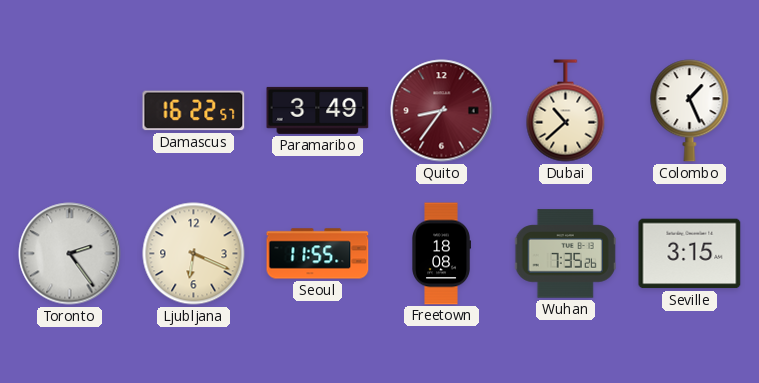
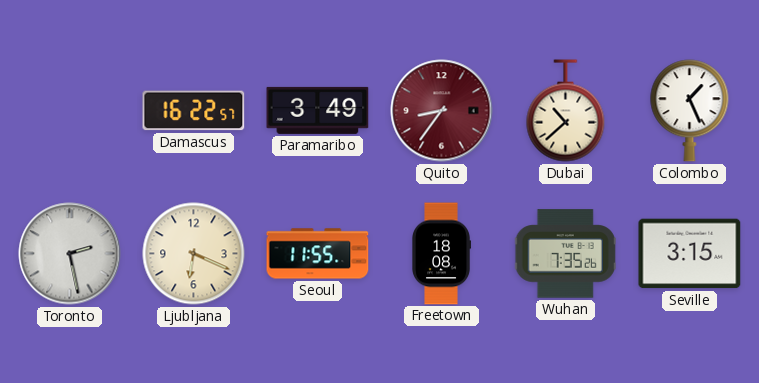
Toronto: 2:24 -> 2:28 (70, 254)
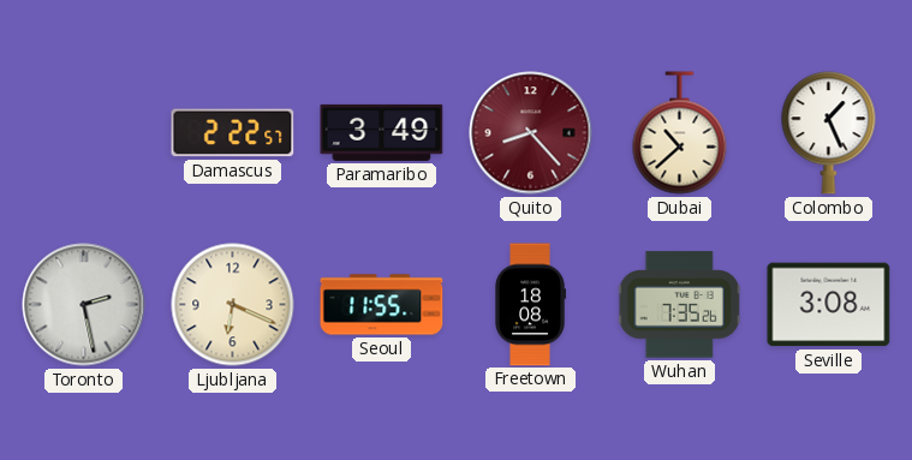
Damascus: 16:22 -> 2:22 (233, 133)
Quito: 8:36 -> 8:23 (531, 133)
Seville: 3:15 -> 3:08 (829, 305)
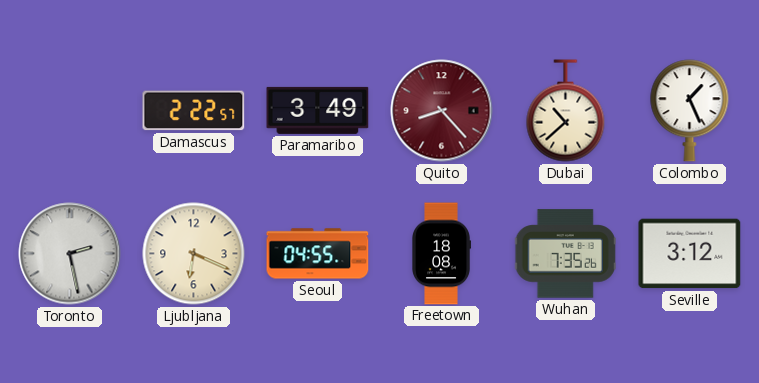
Seoul: 11:55 -> 04:55 (318, 254)
Seville: 3:08 -> 3:12 (690, 254)
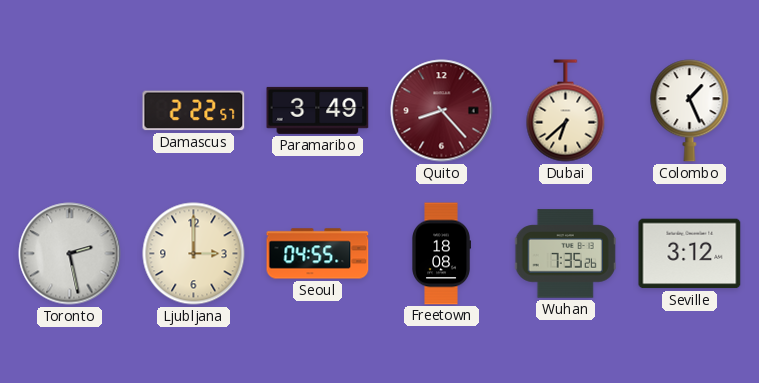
Dubai: 10:38 -> 6:38 (566, 111)
Ljubljana: 6:19 -> 3:00 (194, 254)
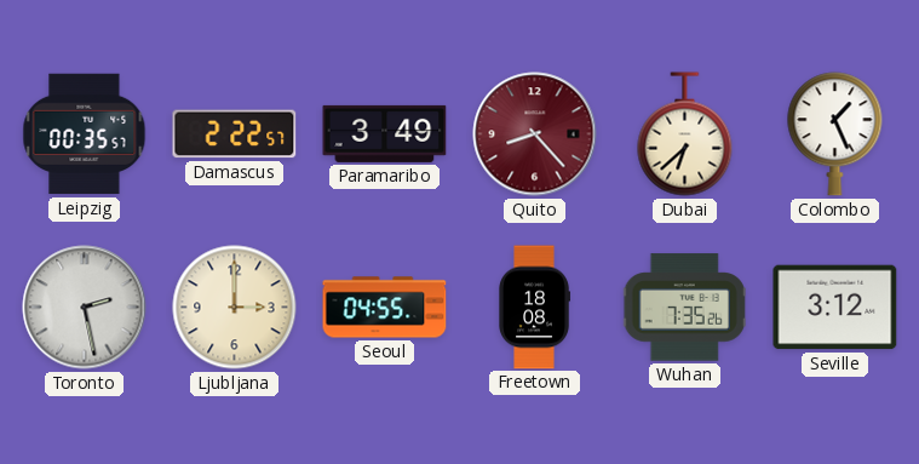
Leipzig: none -> 00:35 (85, 134)
